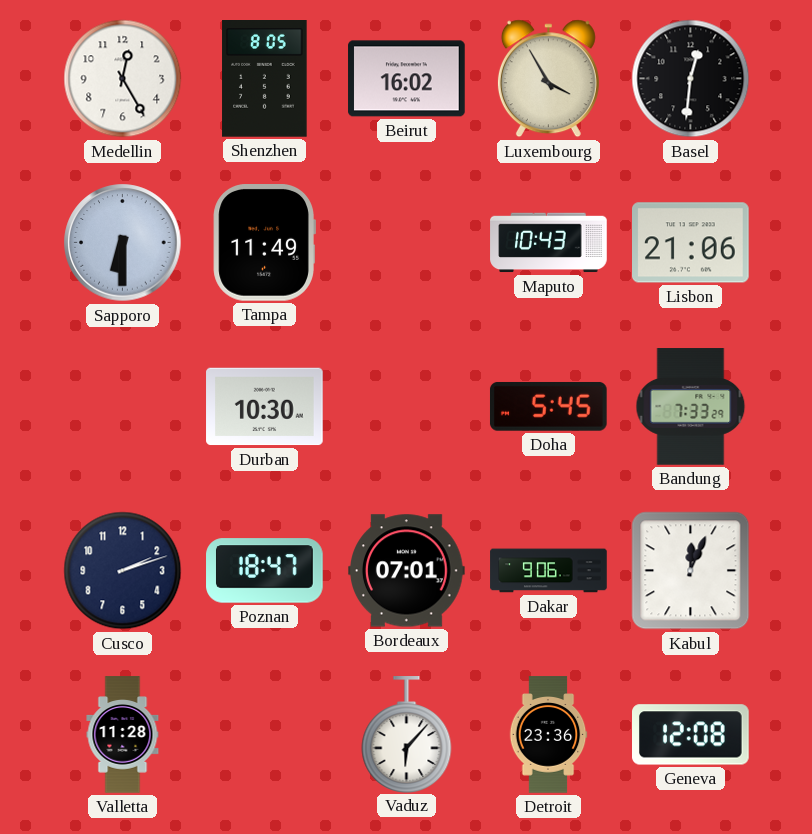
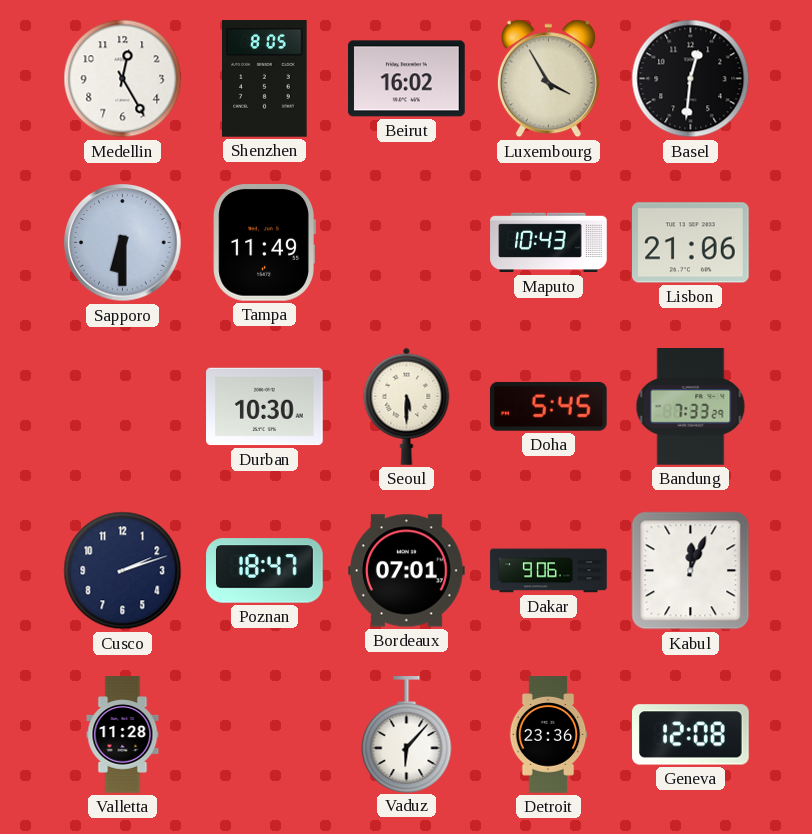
Seoul: none -> 5:30 (407, 406)
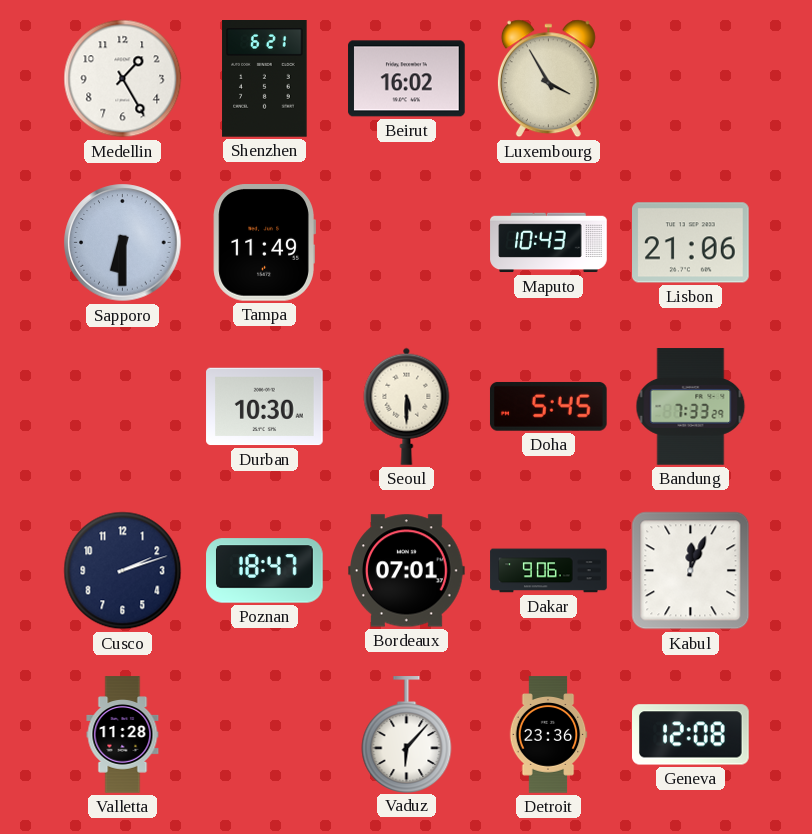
Medellin: 12:25 -> 1:25 (123, 79)
Shenzhen: 8:05 -> 6:21 (265, 79)
Basel: 12:31 -> none (691, 79)
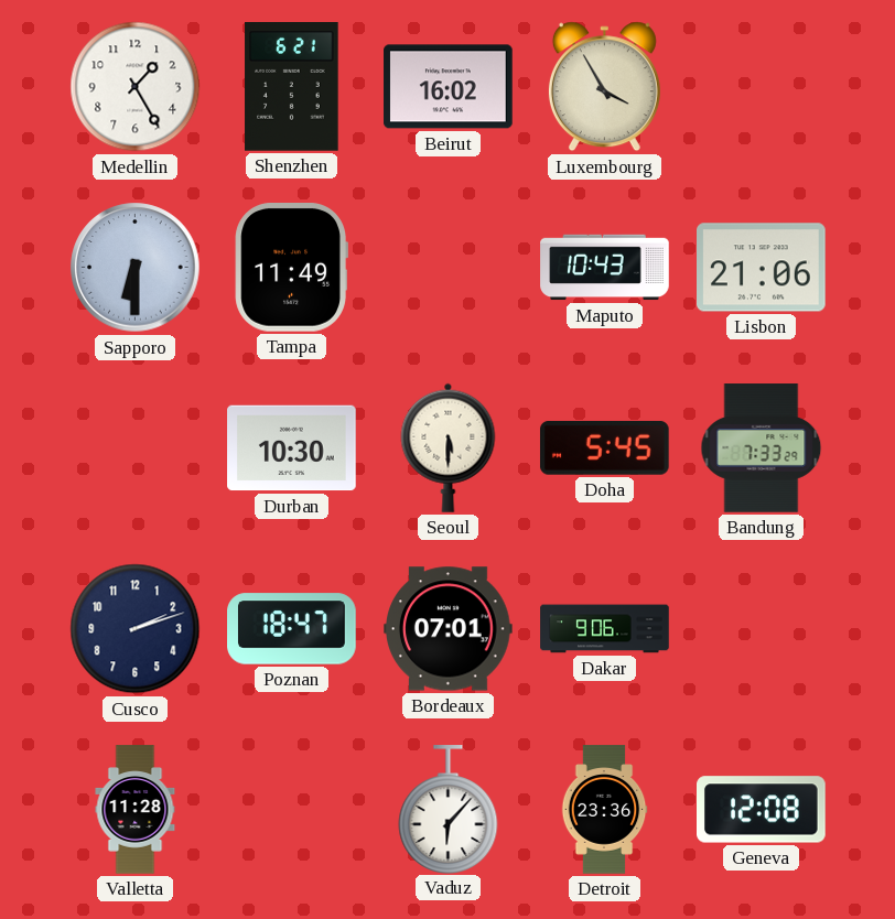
Kabul: 12:04 -> none (691, 571)
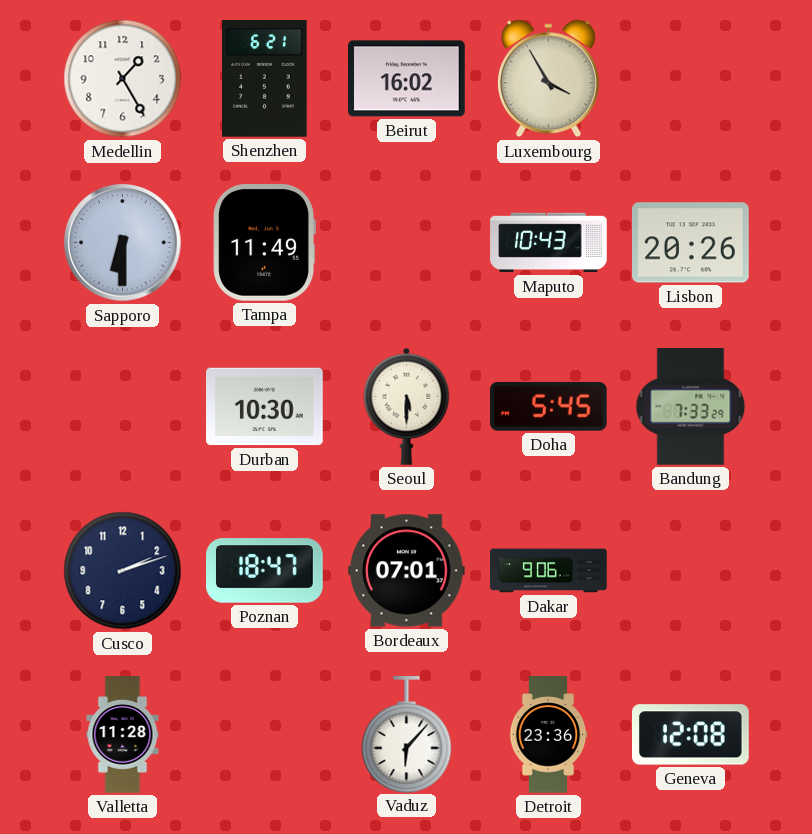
Lisbon: 21:06 -> 20:26 (691, 243)
